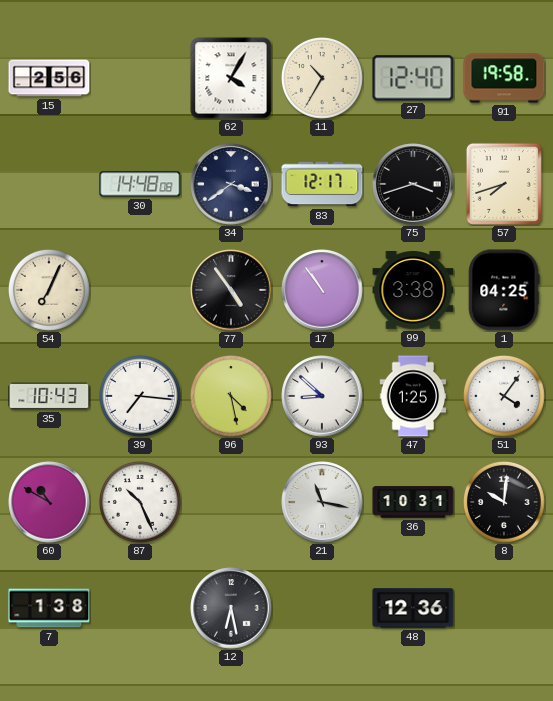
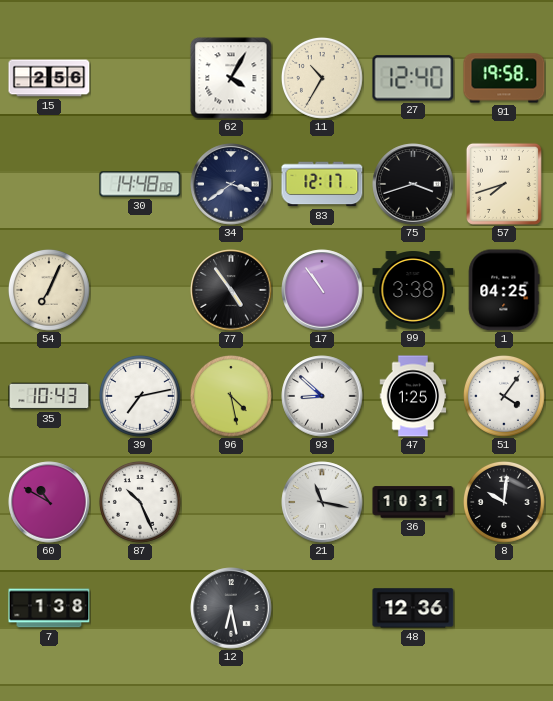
39: 7:16 -> 7:13 (140, 396)
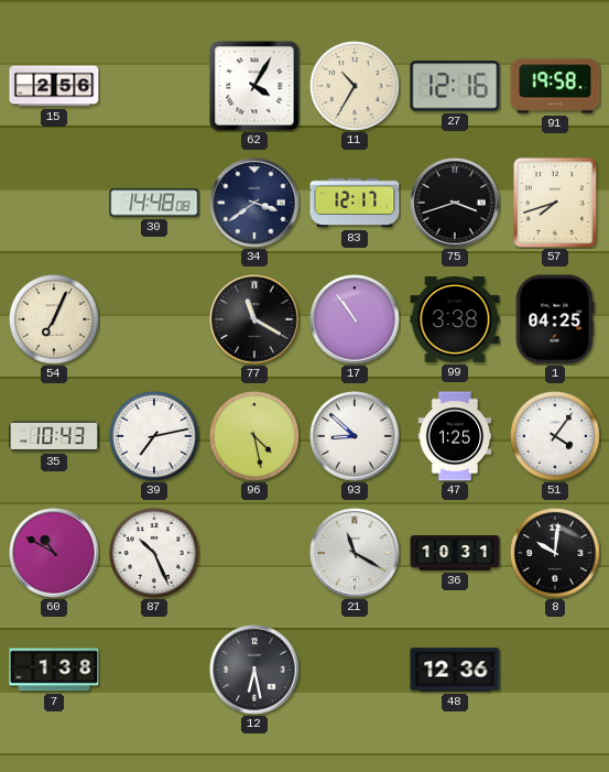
27: 12:40 -> 12:16 (455, 86)
77: 4:54 -> 11:20 (254, 319)
21: 11:17 -> 11:20 (355, 553)
